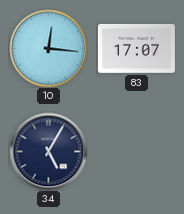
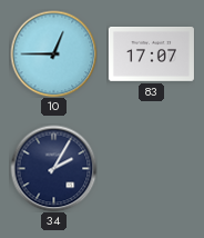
10: 12:16 -> 12:45 (53, 53)
34: 5:05 -> 2:05 (53, 168)
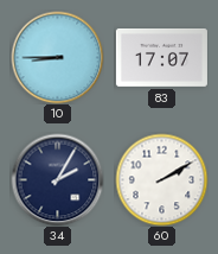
10: 12:45 -> 8:45 (57, 57)
60: none -> 2:10 (161, 179)
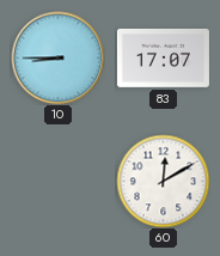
34: 2:05 -> none (57, 179)
60: 2:10 -> 12:10 (163, 181)
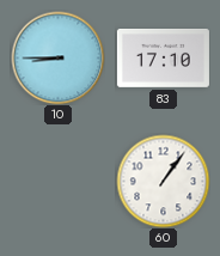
83: 17:07 -> 17:10 (163, 59)
60: 12:10 -> 1:06 (163, 181)
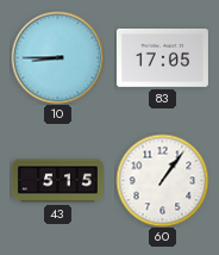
83: 17:10 -> 17:05 (162, 58)
43: none -> 5:15 (57, 181)
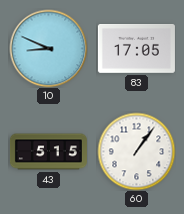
10: 8:45 -> 8:49 (48, 48)
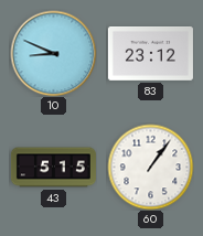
83: 17:05 -> 23:12 (150, 54)
